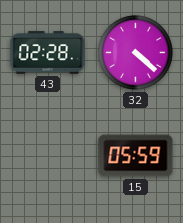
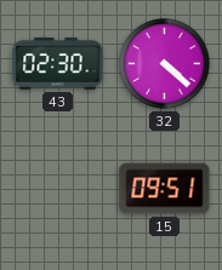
43: 02:28 -> 02:30 (58, 64)
15: 05:59 -> 09:51 (165, 189)
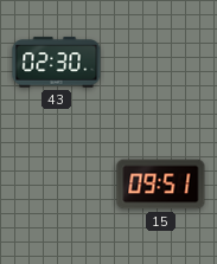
32: 4:22 -> none (165, 64)
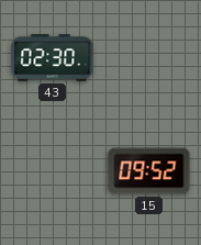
15: 09:51 -> 09:52 (149, 171)
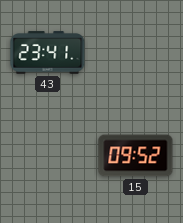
43: 02:30 -> 23:41 (48, 53)
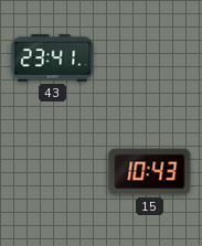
15: 09:52 -> 10:43 (150, 172)
